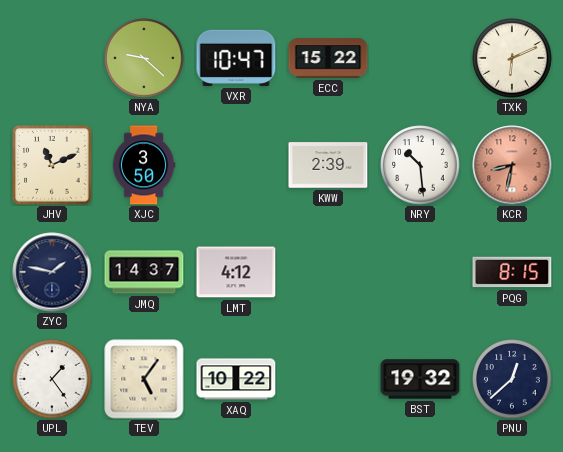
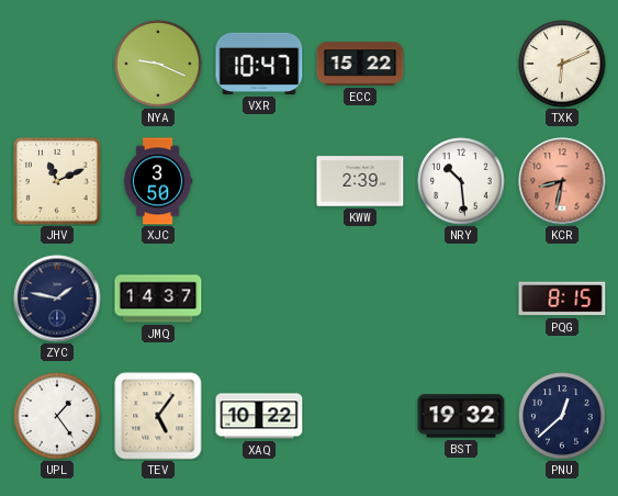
NYA: 9:22 -> 9:19 (158, 64)
LMT: 4:12 -> none (236, 272)
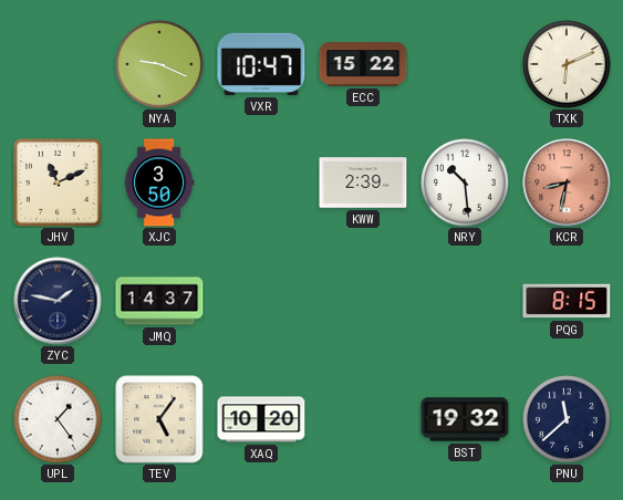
XAQ: 10:22 -> 10:20 (261, 419)
PNU: 12:38 -> 11:38 (567, 419)
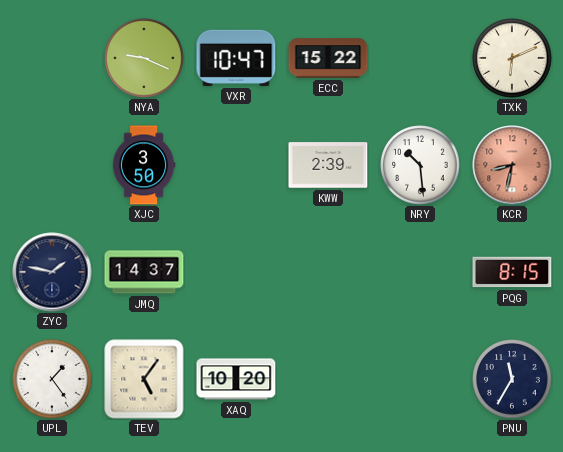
JHV: 11:11 -> none (58, 183)
BST: 19:32 -> none (465, 419)
PNU: 11:38 -> 11:35 (512, 379)
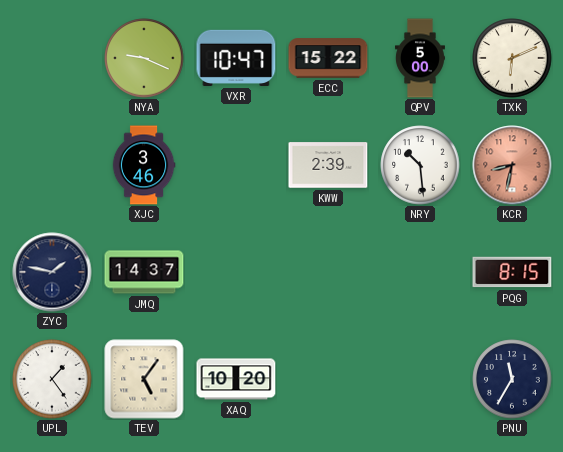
QPV: none -> 5:00 (420, 58)
XJC: 3:50 -> 3:46 (144, 165)
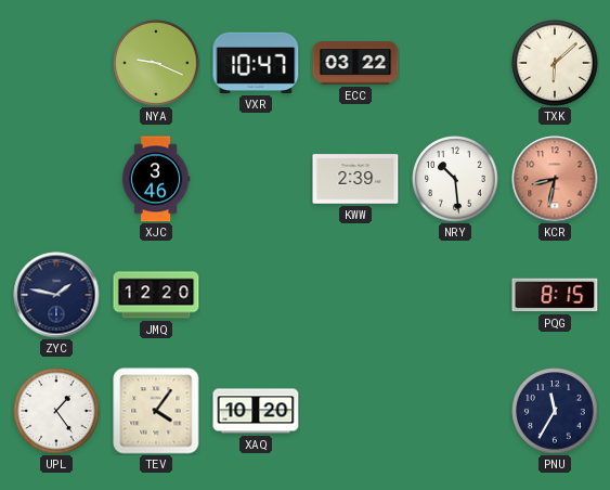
ECC: 15:22 -> 03:22 (355, 63)
QPV: 5:00 -> none (420, 58)
TXK: 6:11 -> 6:08 (555, 63)
JMQ: 14:37 -> 12:20 (156, 295)
TEV: 5:06 -> 4:06 (156, 411)
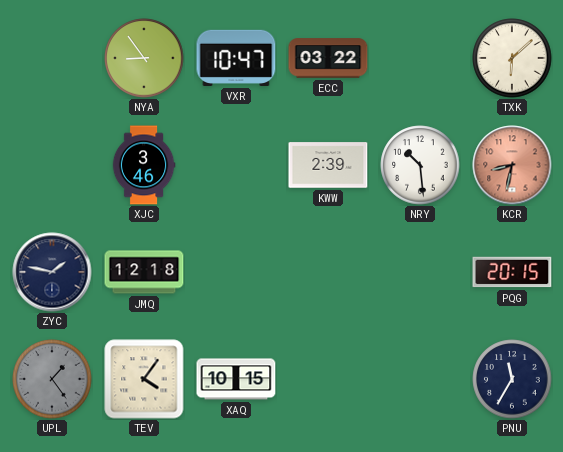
NYA: 9:19 -> 8:54 (144, 58)
JMQ: 12:20 -> 12:18 (144, 272)
PQG: 8:15 -> 20:15 (512, 272)
UPL dial: white -> grey (52, 379)
XAQ: 10:20 -> 10:15 (236, 379)
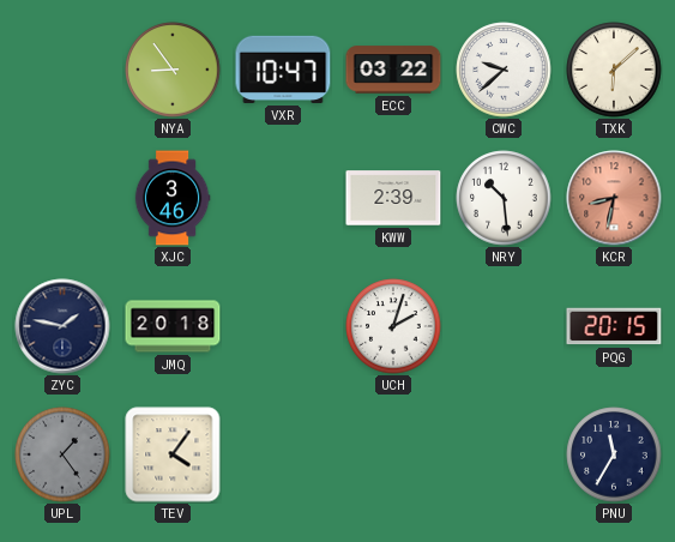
CWC: none -> 9:38 (504, 70)
JMQ: 12:18 -> 20:18 (173, 326)
UCH: none -> 2:03 (393, 326)
XAQ: 10:15 -> none (236, 379)
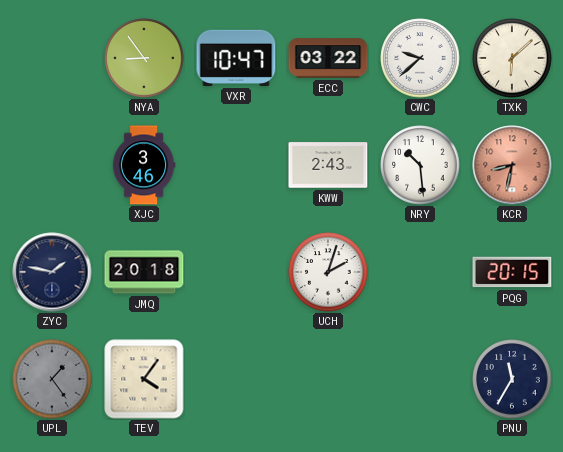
KWW: 2:39 -> 2:43 (328, 165)
